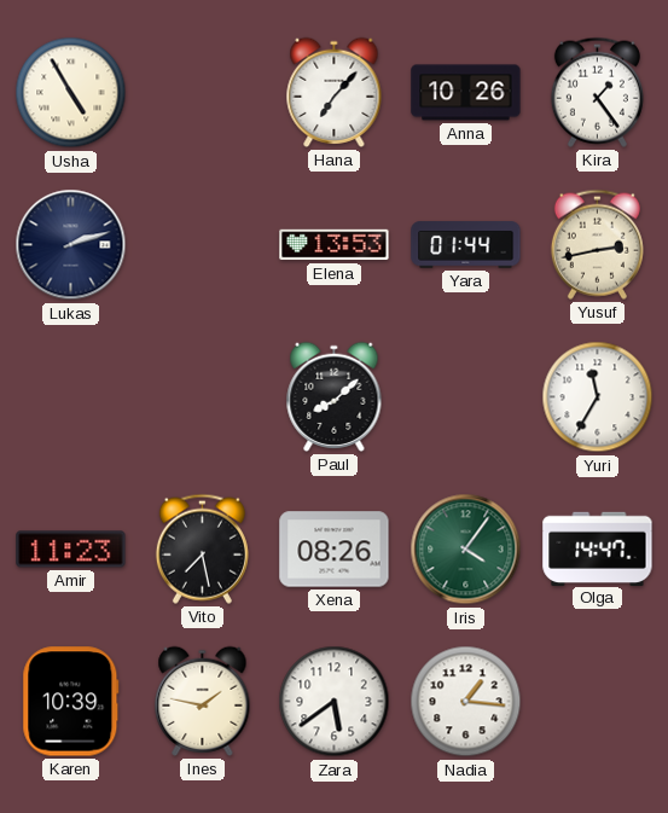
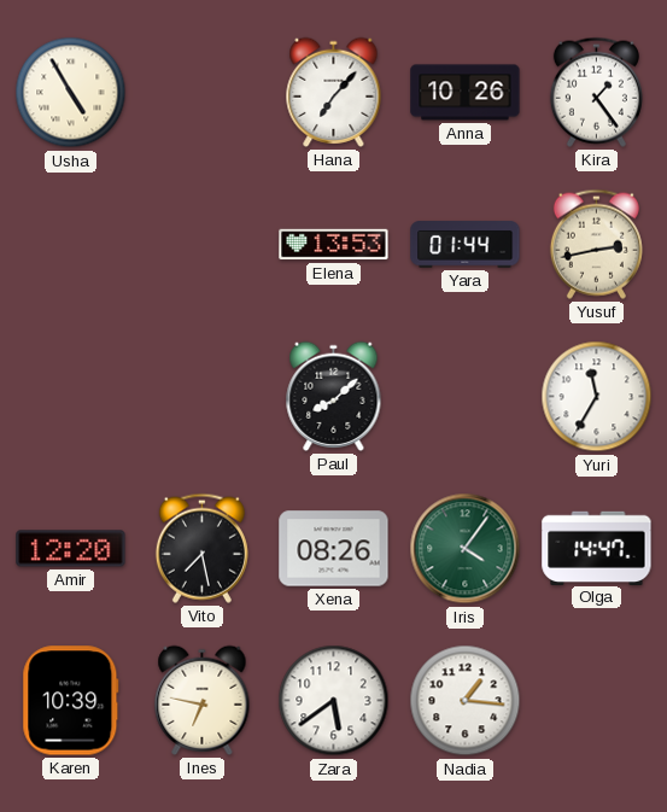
Lukas: 2:12 -> none (71, 245)
Amir: 11:23 -> 12:20 (71, 549)
Ines: 1:47 -> 6:47 (203, 700)
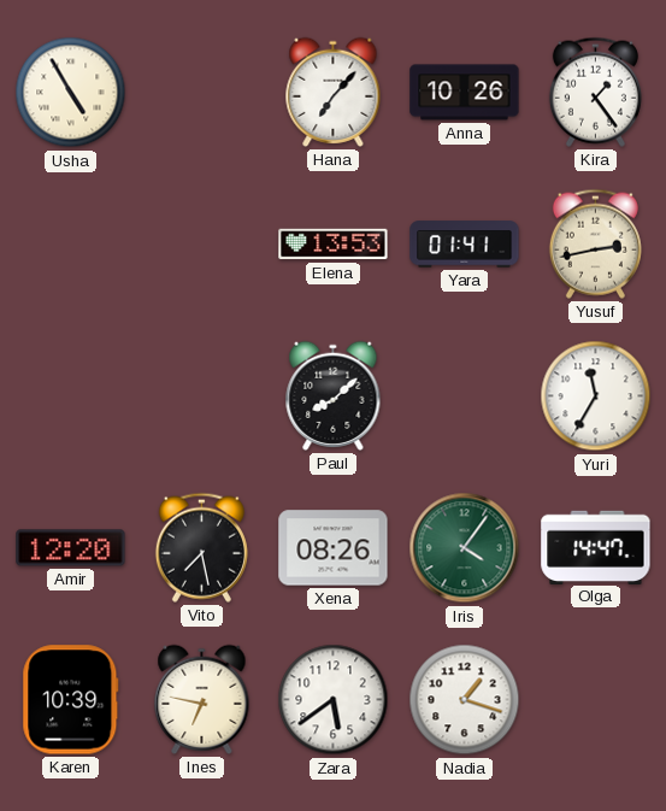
Yara: 01:44 -> 01:41 (465, 245)
Nadia: 1:16 -> 1:18 (465, 700)
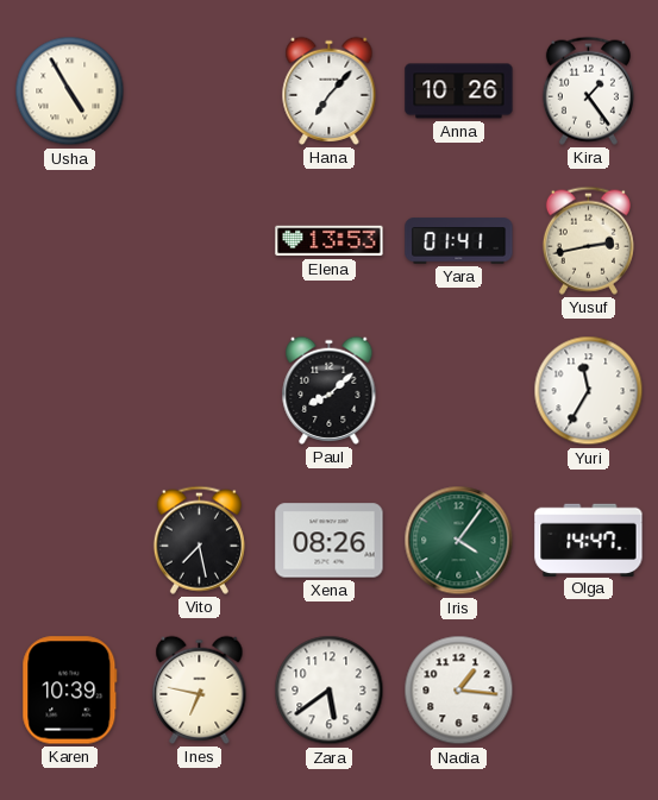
Amir: 12:20 -> none (71, 548)
Nadia: 1:18 -> 1:16 (459, 691)
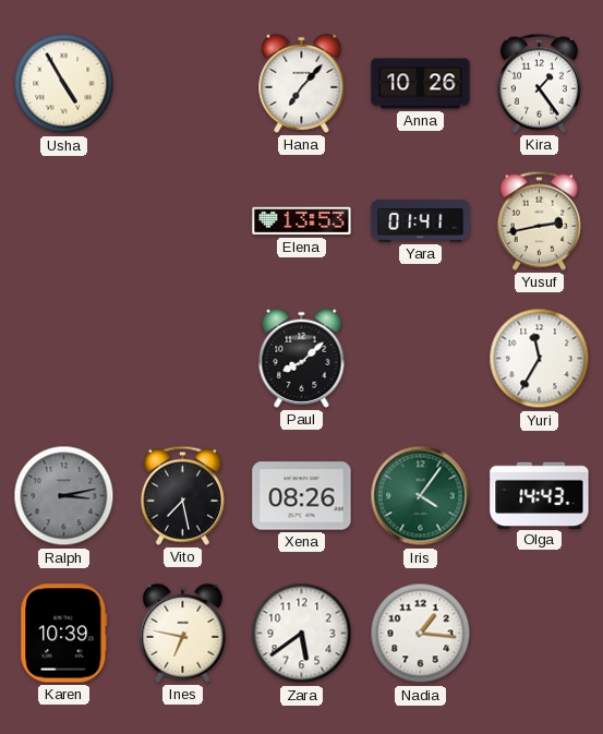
Ralph: none -> 3:13 (64, 496)
Olga: 14:47 -> 14:43 (540, 495)
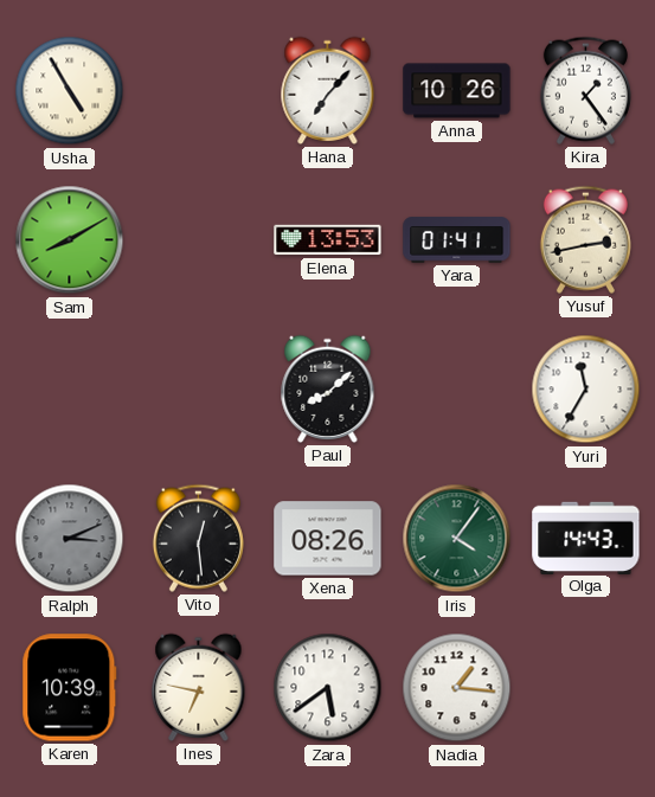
Sam: none -> 8:10 (70, 240)
Ralph: 3:13 -> 3:11 (70, 539)
Vito: 7:28 -> 12:29 (198, 538)
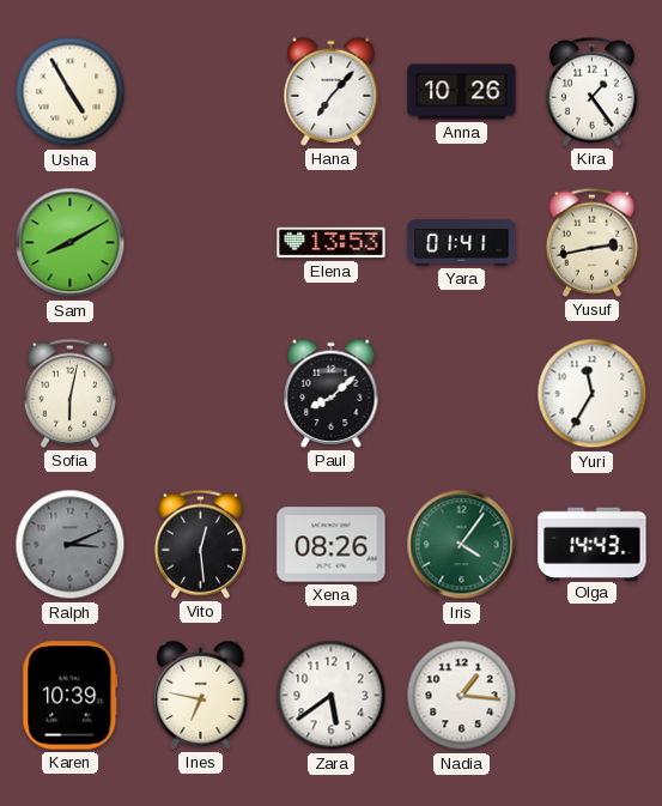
Sofia: none -> 6:02 (69, 393)
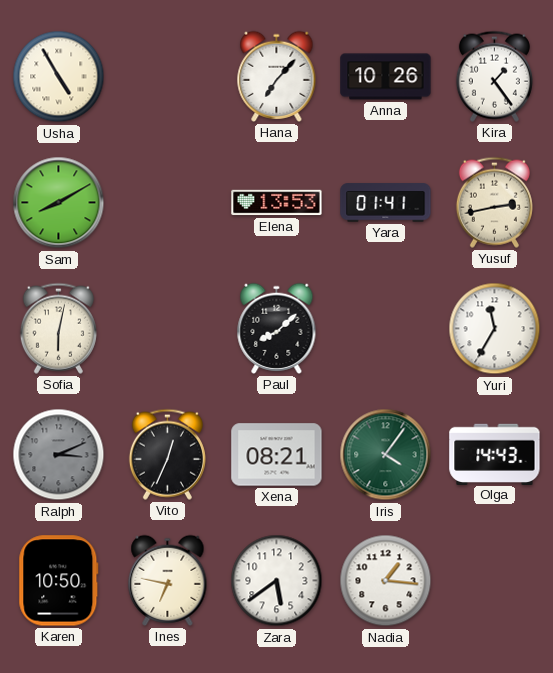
Vito: 12:29 -> 12:34 (167, 454)
Xena: 08:26 -> 08:21 (277, 455)
Karen: 10:39 -> 10:50 (59, 581)
